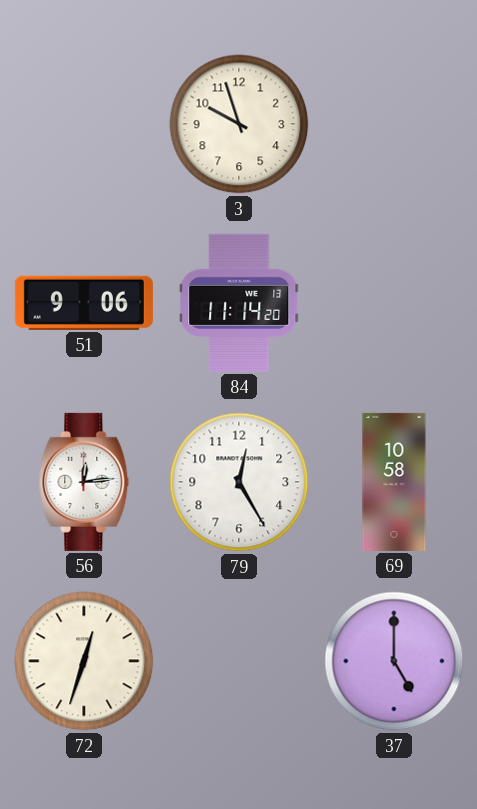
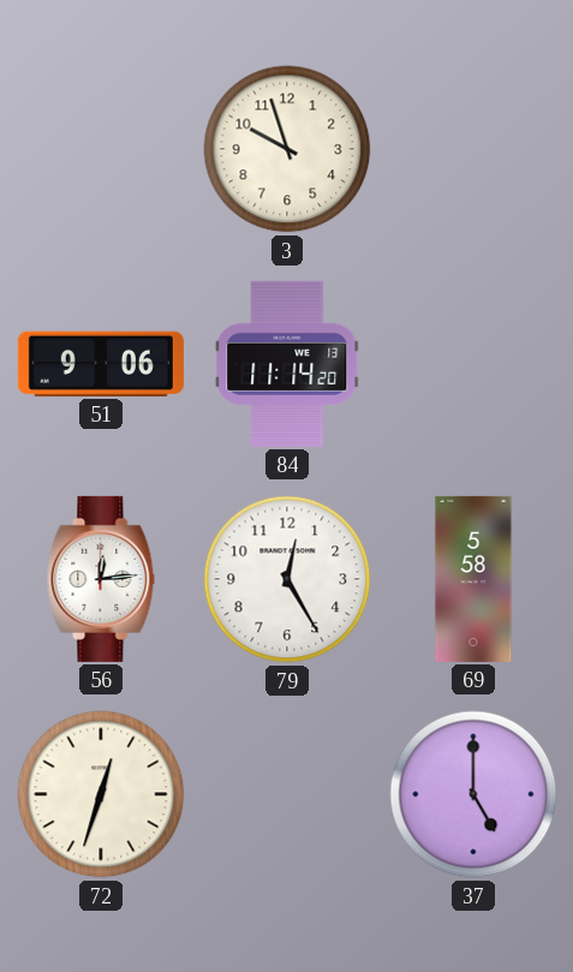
69: 10:58 -> 5:58 (473, 579)
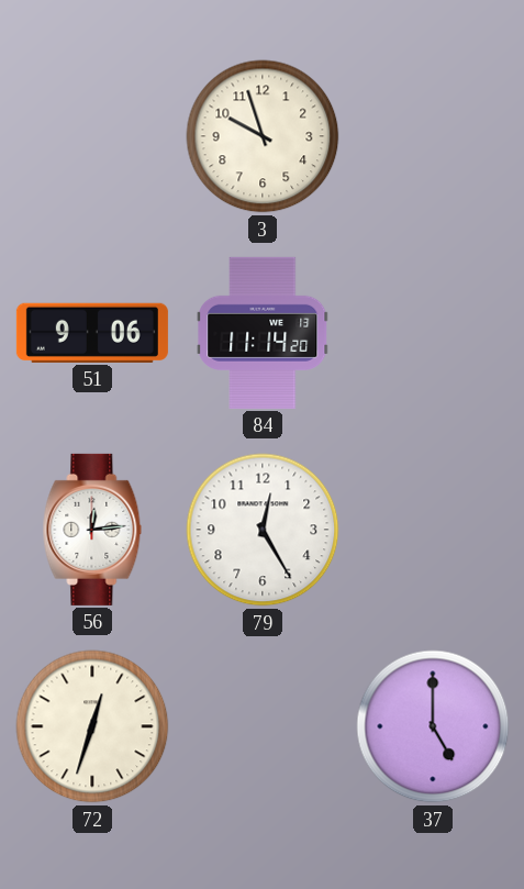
69: 5:58 -> none (473, 579)
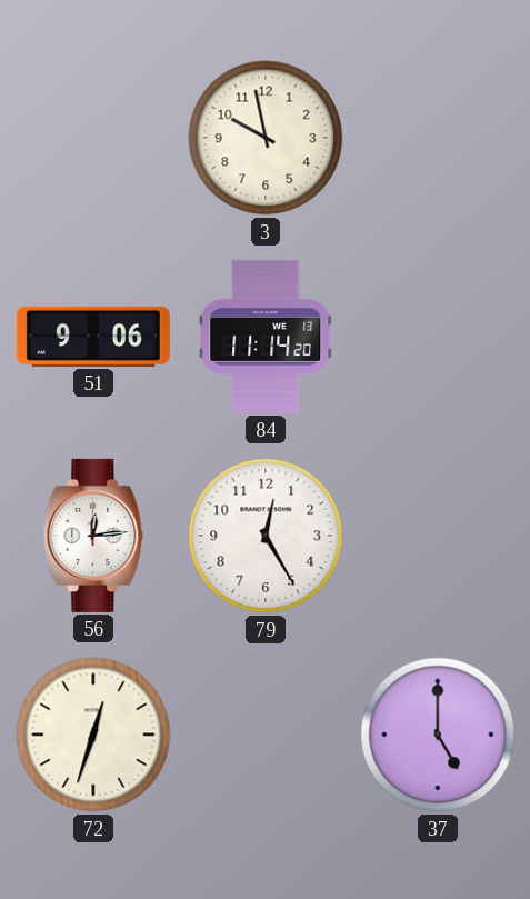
3: 9:57 -> 9:58 (266, 138)
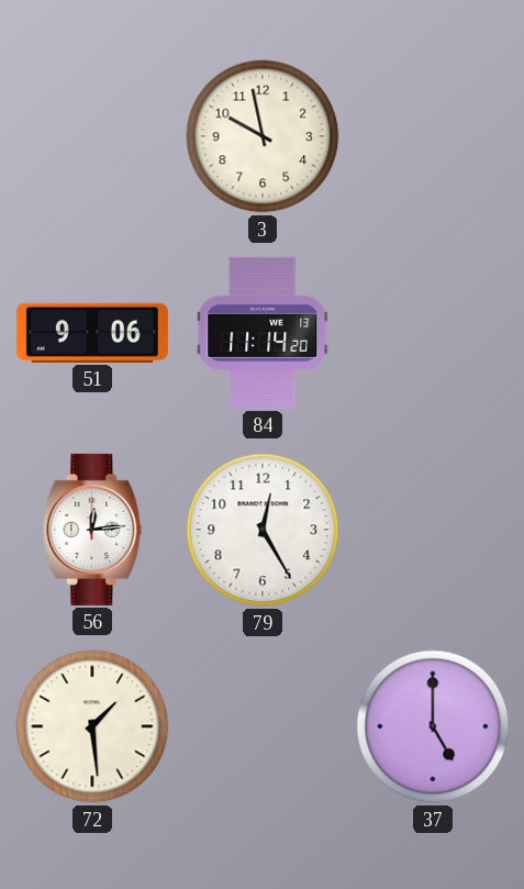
72: 12:33 -> 1:29 (92, 726)
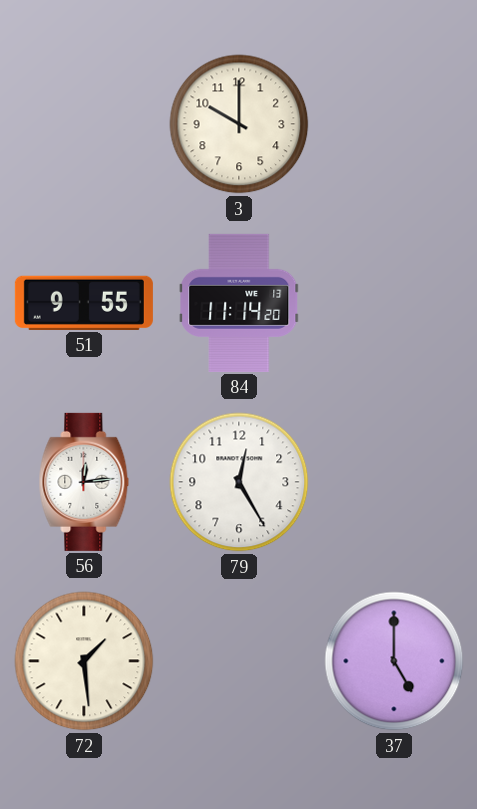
3: 9:58 -> 10:00 (239, 124)
51: 9:06 -> 9:55 (84, 303)
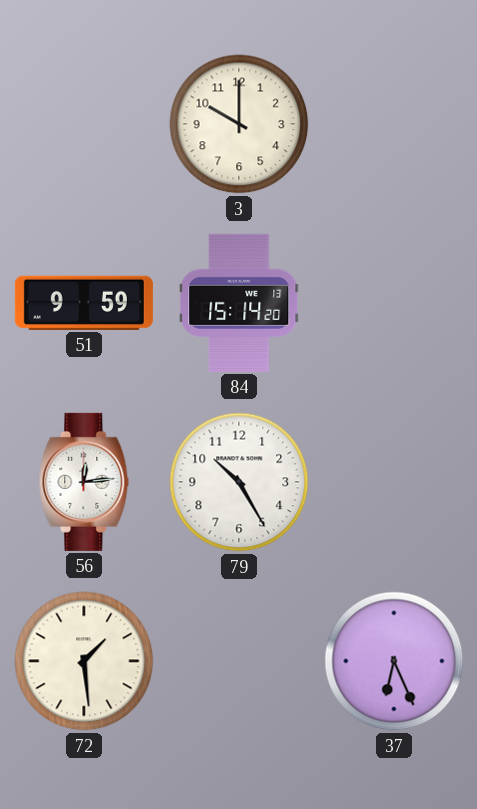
51: 9:55 -> 9:59 (84, 303)
84: 11:14 -> 15:14 (239, 303)
79: 12:25 -> 10:25 (239, 482)
37: 5:00 -> 6:26 (394, 661)
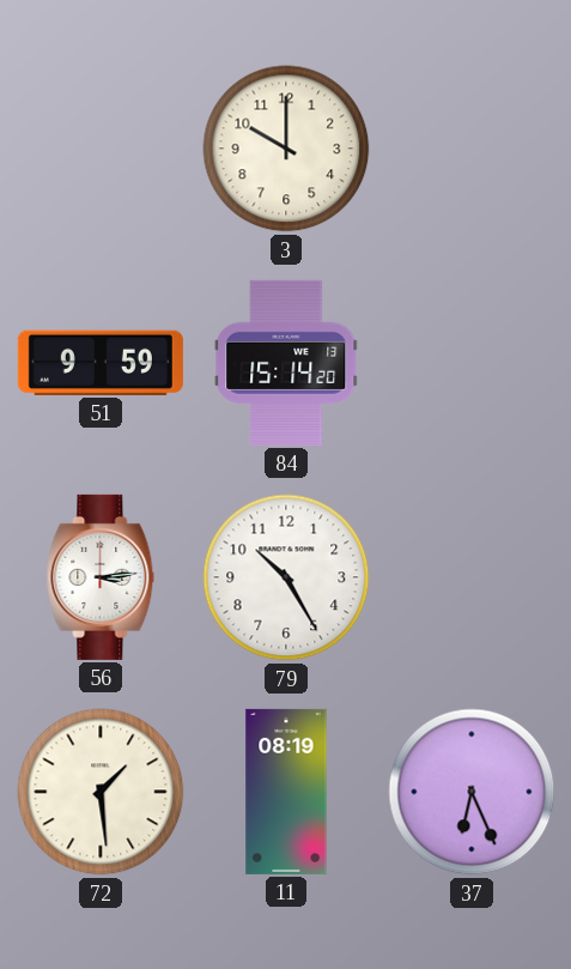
56: 12:14 -> 3:14 (101, 577)
11: none -> 08:19 (286, 792)
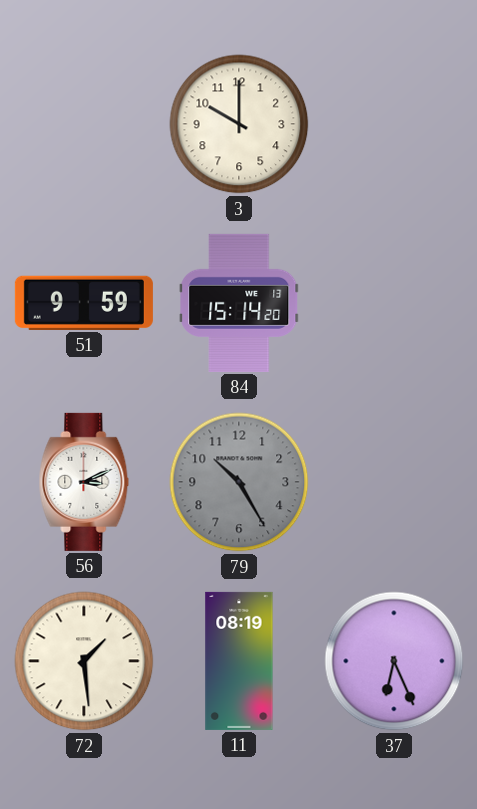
56: 3:14 -> 3:11 (84, 482)
79 dial: white -> grey (239, 482)
